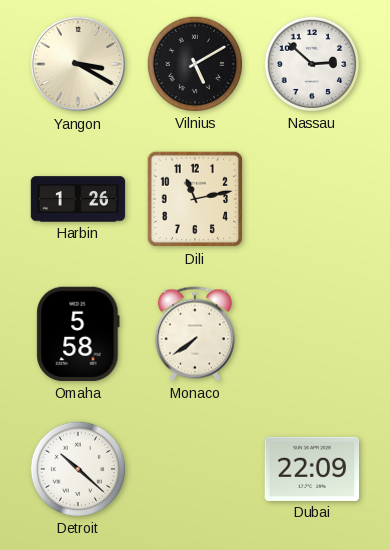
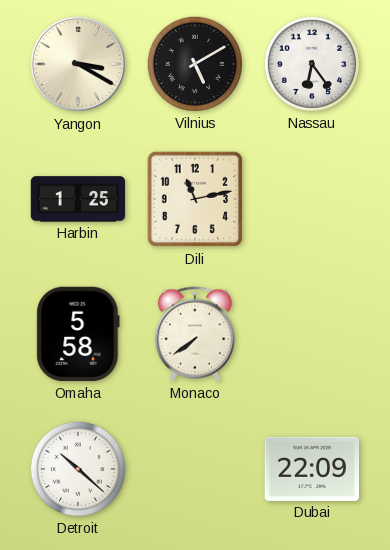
Nassau: 2:52 -> 6:24 (312, 64)
Harbin: 1:26 -> 1:25 (78, 199)
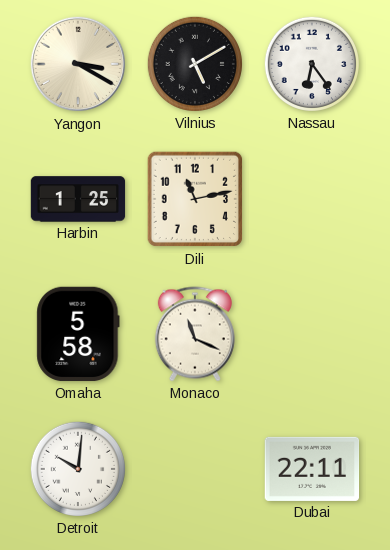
Monaco: 7:39 -> 11:19 (195, 334)
Detroit: 10:22 -> 10:01 (78, 469)
Dubai: 22:09 -> 22:11 (312, 469)
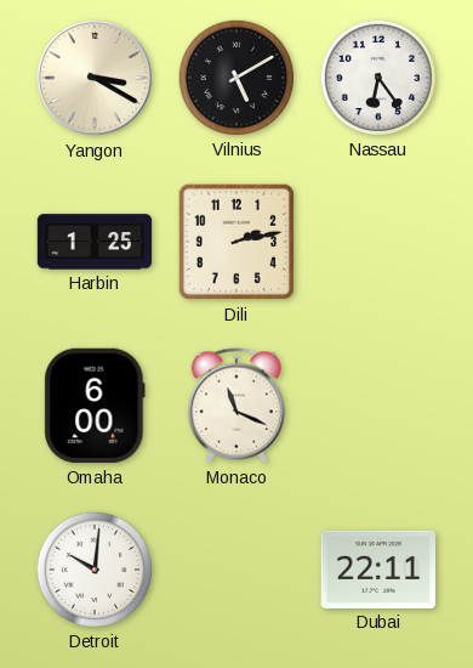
Dili: 11:13 -> 2:13 (236, 242)
Omaha: 5:58 -> 6:00 (95, 406)
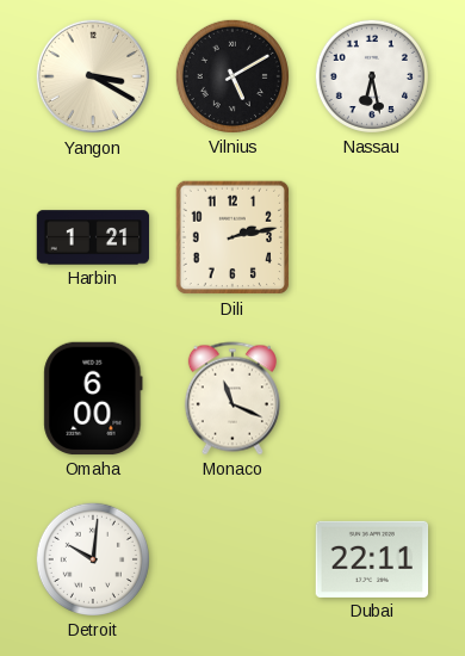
Nassau: 6:24 -> 6:28 (372, 76)
Harbin: 1:25 -> 1:21 (93, 237)
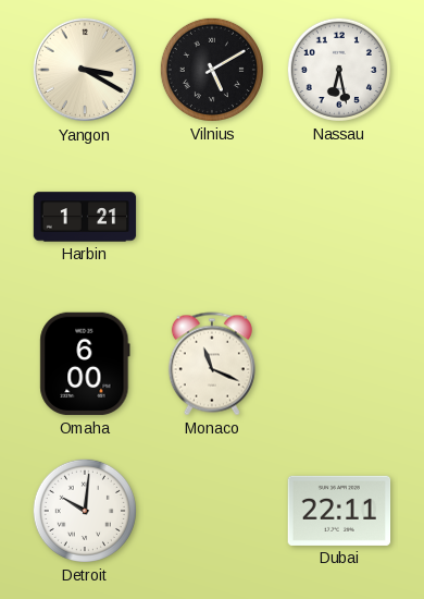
Dili: 2:13 -> none (232, 237)
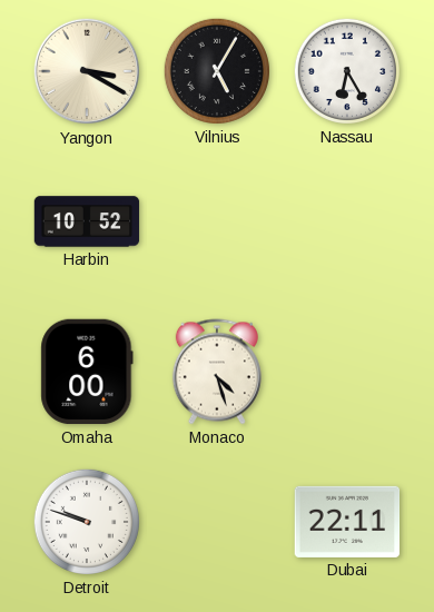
Vilnius: 5:10 -> 5:05 (217, 71)
Nassau: 6:28 -> 6:25 (347, 71)
Harbin: 1:21 -> 10:52 (87, 221)
Monaco: 11:19 -> 4:27 (217, 372)
Detroit: 10:01 -> 9:48 (87, 522)
